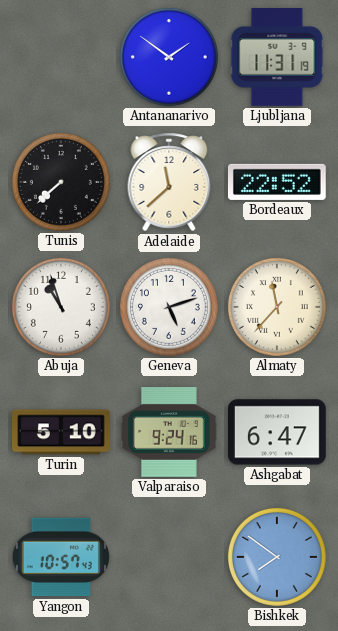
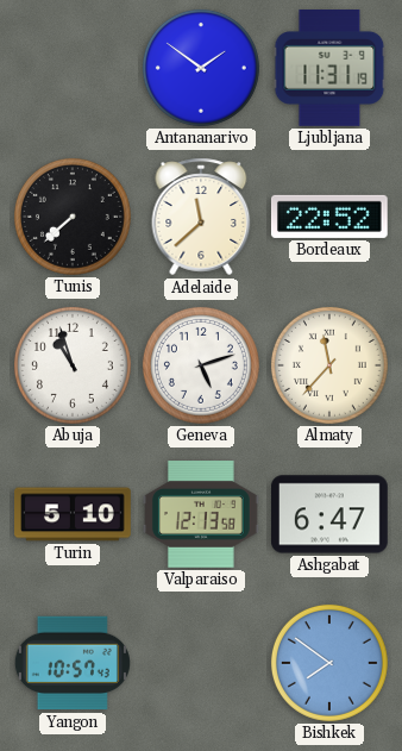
Valparaiso: 9:24 -> 12:13 (202, 515)
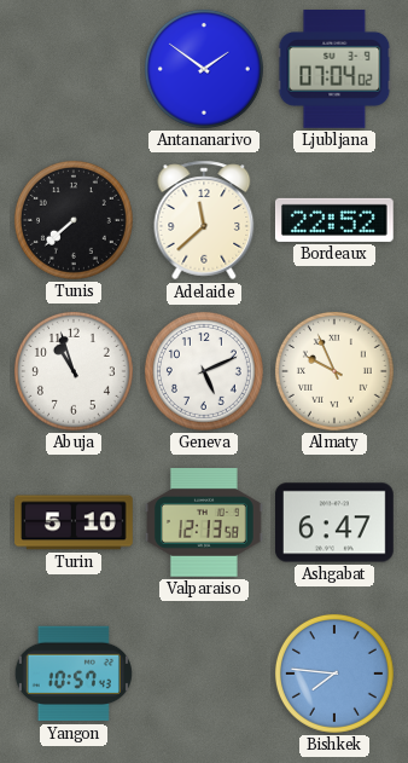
Ljubljana: 11:31 -> 07:04 (334, 70)
Geneva: 5:12 -> 5:11 (204, 371)
Almaty: 11:37 -> 9:56 (334, 371)
Bishkek: 7:51 -> 7:46 (334, 674)
